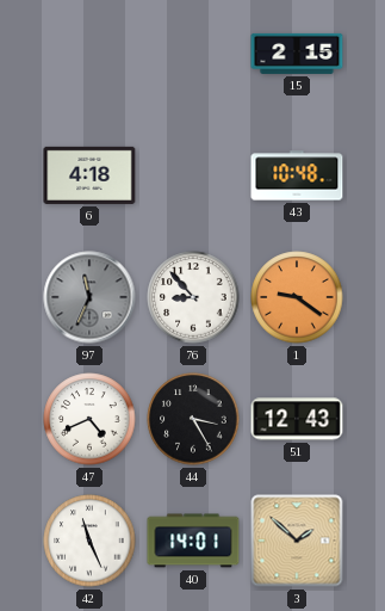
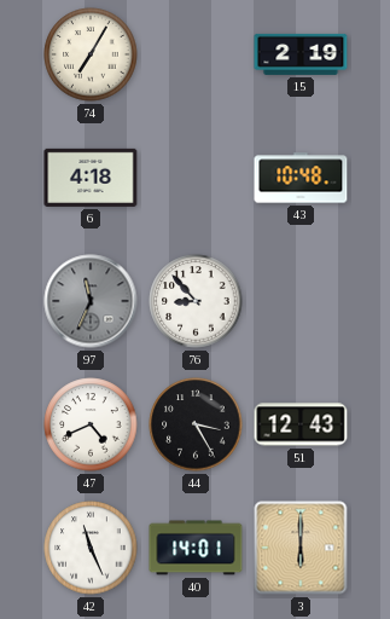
74: none -> 7:05 (91, 54)
15: 2:15 -> 2:19 (301, 54)
1: 9:21 -> none (297, 297)
3: 1:52 -> 6:00 (301, 548)
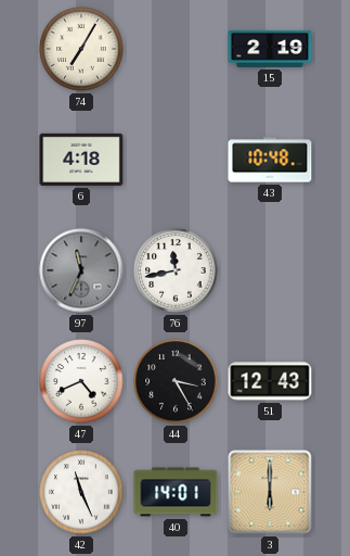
76: 8:53 -> 11:43 (176, 270)
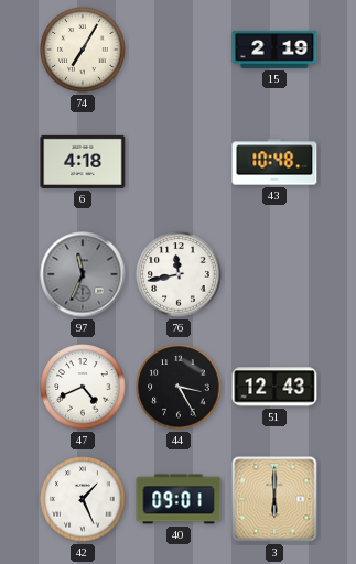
42: 11:26 -> 1:26 (83, 499)
40: 14:01 -> 09:01 (179, 499)
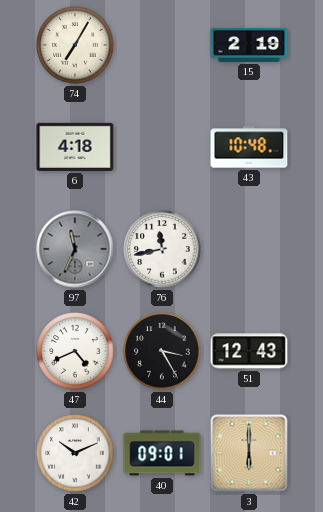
42: 1:26 -> 10:11 (75, 453)
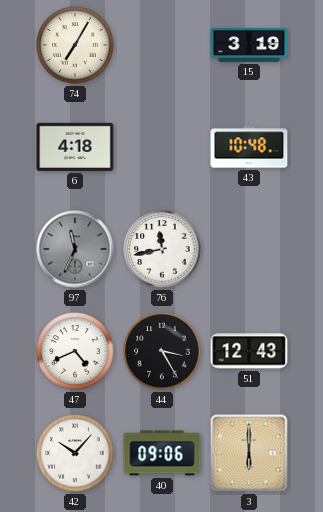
15: 2:19 -> 3:19 (249, 45)
42: 10:11 -> 10:07 (75, 453)
40: 09:01 -> 09:06 (162, 453)
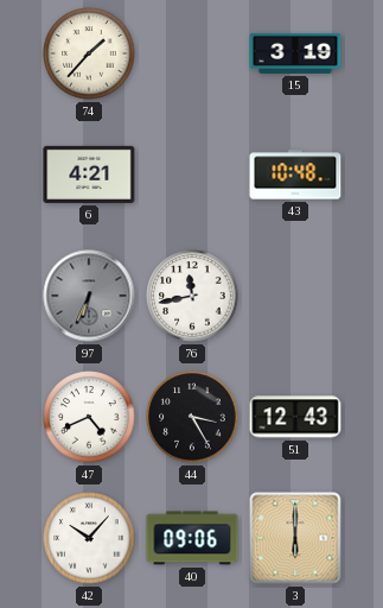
74: 7:05 -> 1:37 (89, 53)
6: 4:18 -> 4:21 (89, 175)
97: 11:34 -> 6:34 (89, 296)
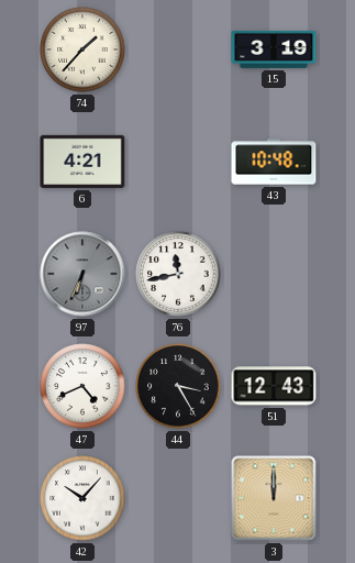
40: 09:06 -> none (192, 538)
3: 6:00 -> 12:00 (274, 498)
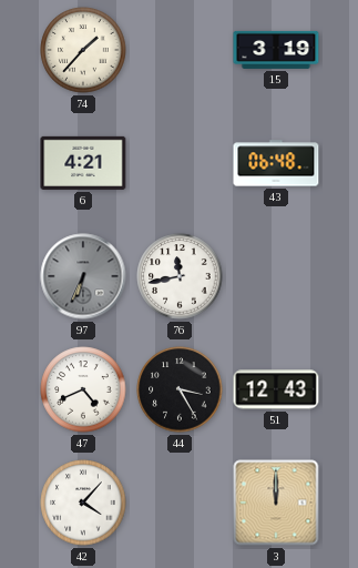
43: 10:48 -> 06:48 (276, 163)
42: 10:07 -> 4:07 (83, 503)
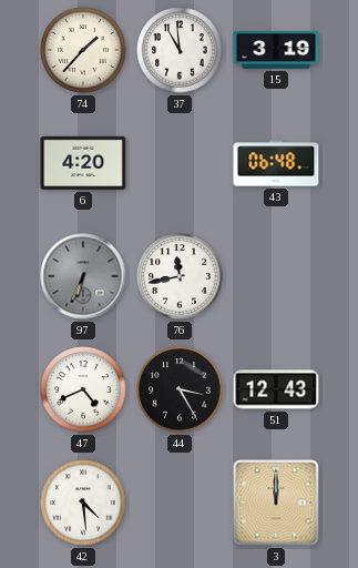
37: none -> 10:59 (180, 50)
6: 4:21 -> 4:20 (83, 163)
42: 4:07 -> 4:29 (83, 503)
